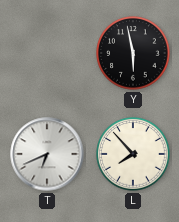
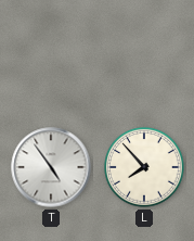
Y: 5:58 -> none (133, 53)
T: 6:41 -> 4:54 (51, 167)
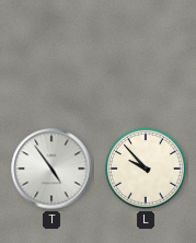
L: 7:53 -> 9:53 (146, 169)
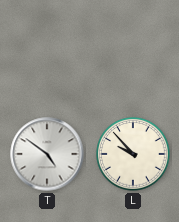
T: 4:54 -> 4:51 (47, 154)
